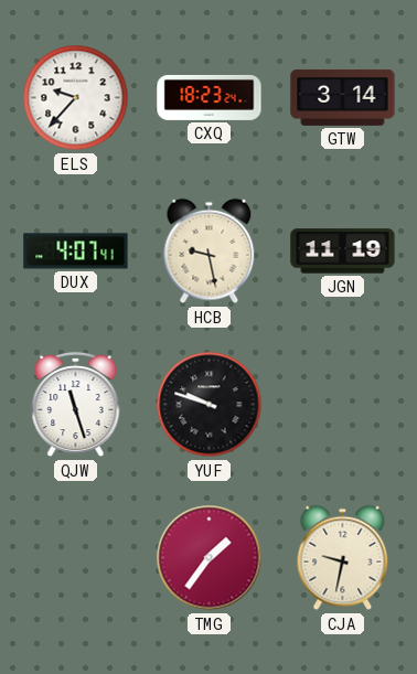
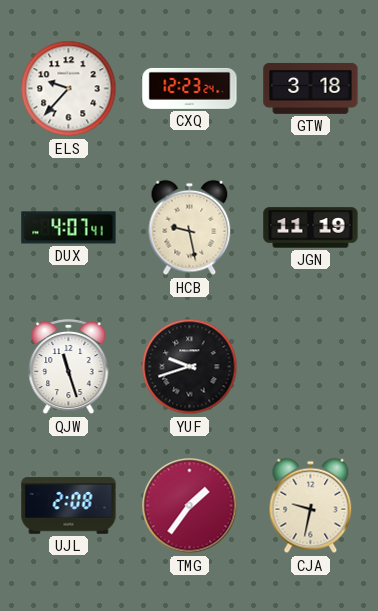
CXQ: 18:23 -> 12:23 (190, 88)
GTW: 3:14 -> 3:18 (311, 88)
YUF: 9:48 -> 9:42 (190, 367)
UJL: none -> 2:08 (69, 506)
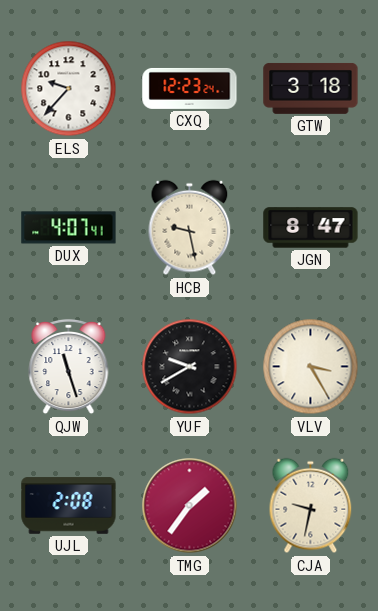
JGN: 11:19 -> 8:47 (311, 228)
YUF: 9:42 -> 9:40 (190, 367)
VLV: none -> 3:25 (311, 367)
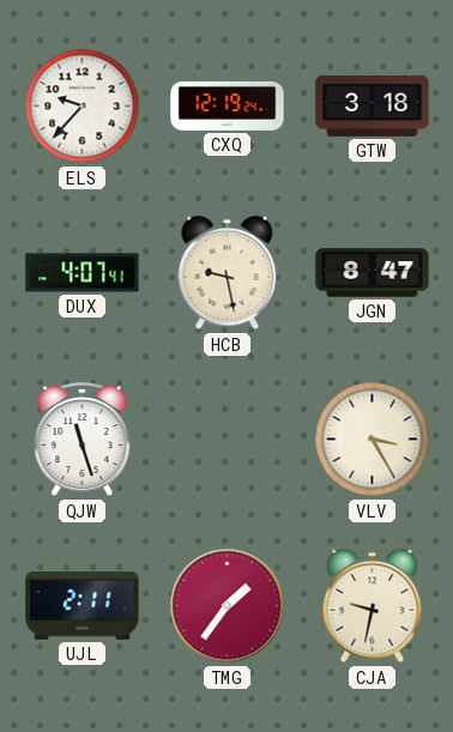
CXQ: 12:23 -> 12:19 (228, 105)
YUF: 9:40 -> none (190, 367)
UJL: 2:08 -> 2:11 (83, 606)
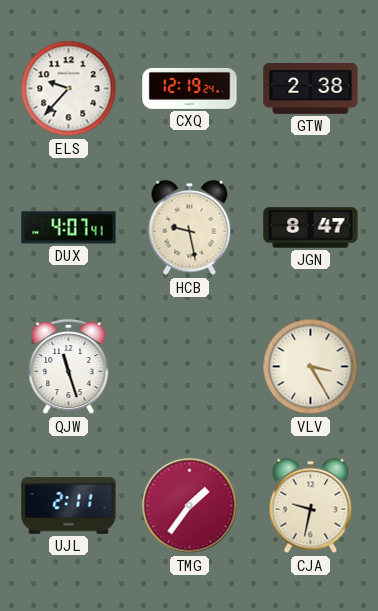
GTW: 3:18 -> 2:38 (311, 88)
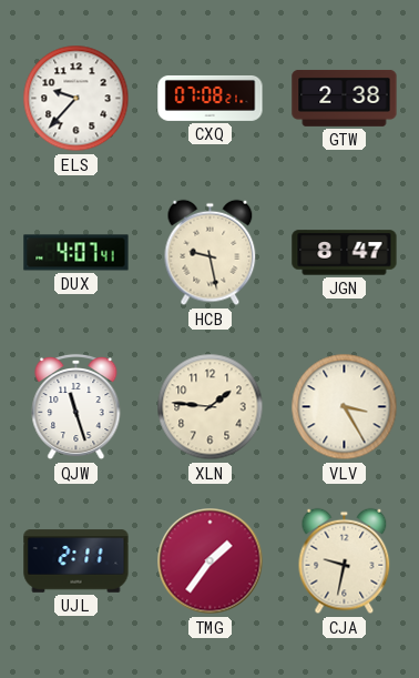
CXQ: 12:19 -> 07:08 (211, 98)
XLN: none -> 1:46 (211, 407)
